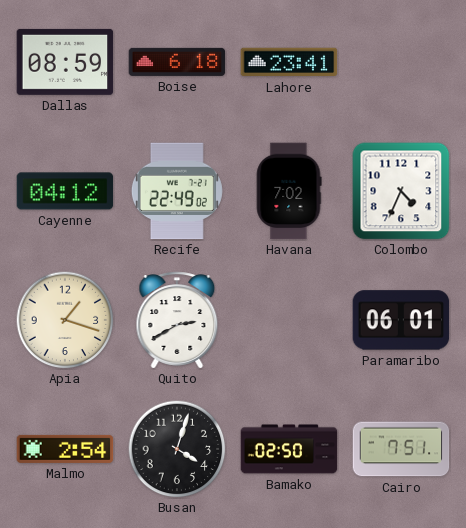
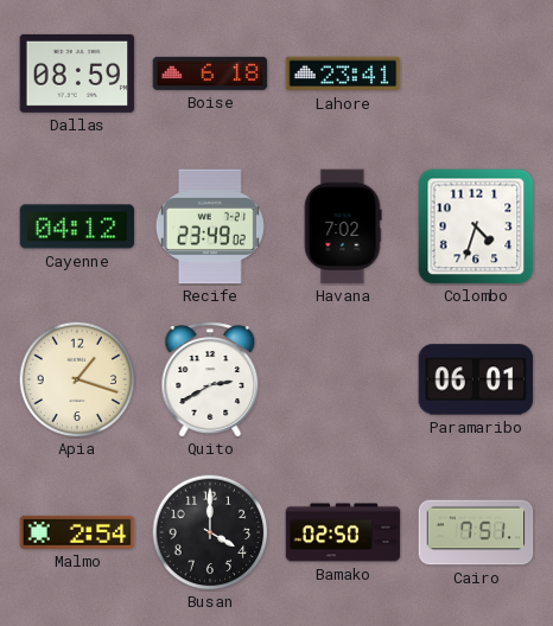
Recife: 22:49 -> 23:49 (210, 226)
Colombo: 4:34 -> 4:33 (476, 226)
Busan: 4:03 -> 4:00 (210, 532)
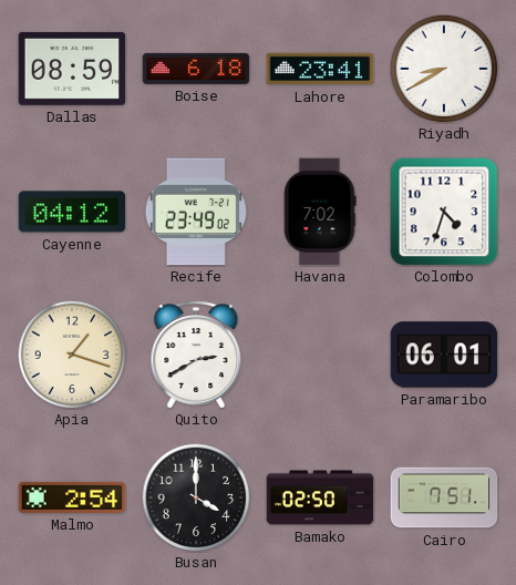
Riyadh: none -> 8:40 (444, 69)
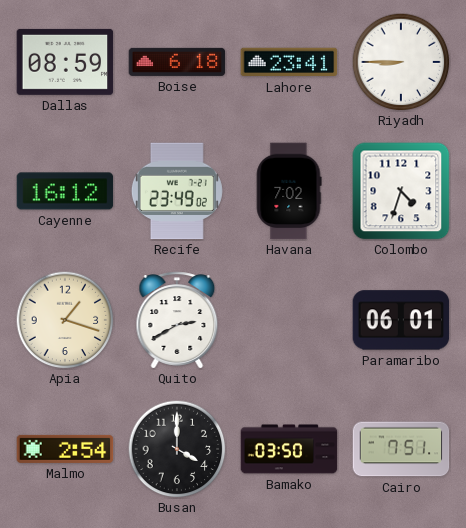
Riyadh: 8:40 -> 8:45 (401, 62)
Cayenne: 04:12 -> 16:12 (65, 191)
Bamako: 02:50 -> 03:50 (289, 449)
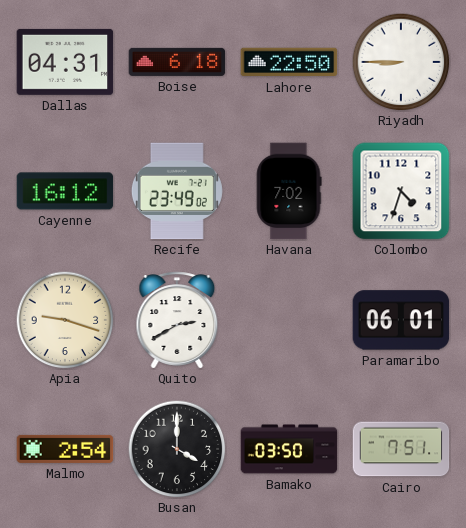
Dallas: 08:59 -> 04:31 (65, 62)
Lahore: 23:41 -> 22:50 (289, 62)
Apia: 1:18 -> 9:18 (65, 320)
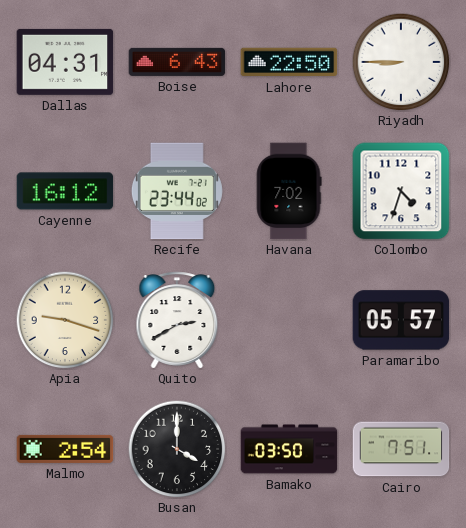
Boise: 6:18 -> 6:43 (177, 62)
Recife: 23:49 -> 23:44 (177, 191)
Paramaribo: 06:01 -> 05:57 (401, 320)
